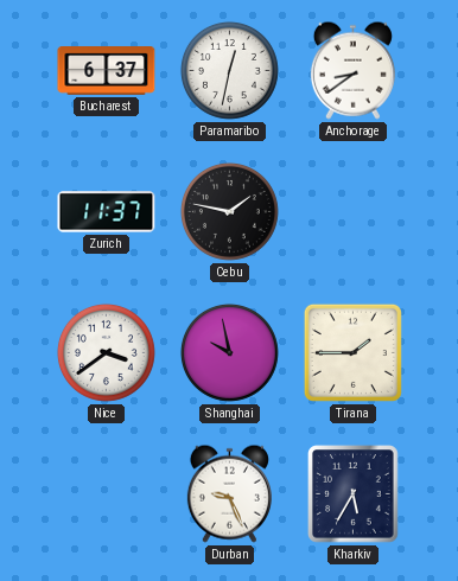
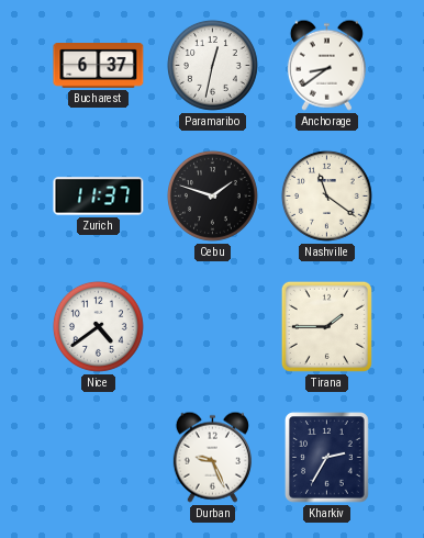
Cebu: 1:47 -> 1:48 (212, 195)
Nashville: none -> 11:21 (326, 195)
Nice: 3:39 -> 4:39 (98, 326)
Shanghai: 9:58 -> none (229, 352)
Kharkiv: 5:35 -> 2:35 (327, 458)
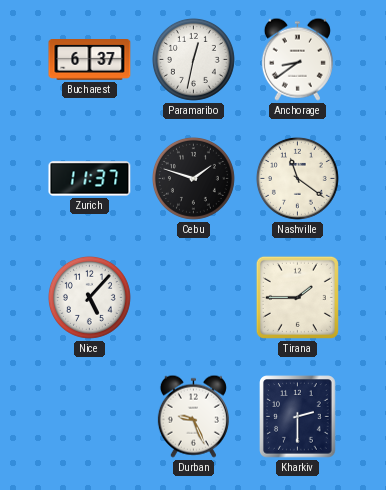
Nice: 4:39 -> 5:07 (89, 297)
Kharkiv: 2:35 -> 2:30 (298, 417)
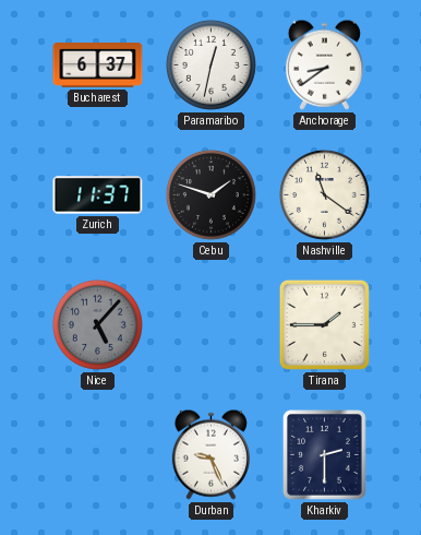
Nice dial: white -> grey (97, 324)
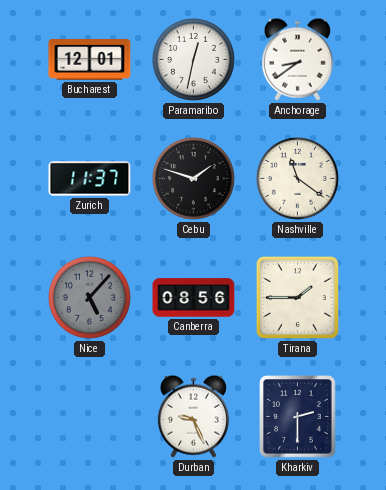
Bucharest: 6:37 -> 12:01 (90, 60)
Canberra: none -> 08:56 (194, 298)
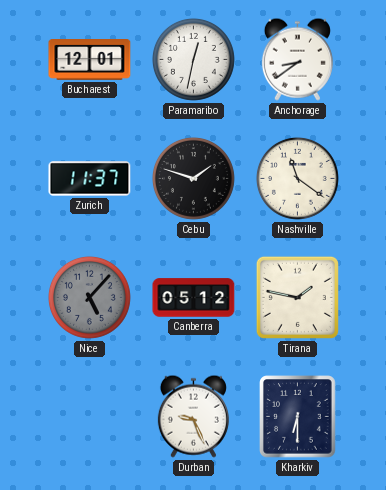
Canberra: 08:56 -> 05:12 (194, 298)
Tirana: 1:45 -> 1:47 (297, 297)
Kharkiv: 2:30 -> 6:30 (298, 417)
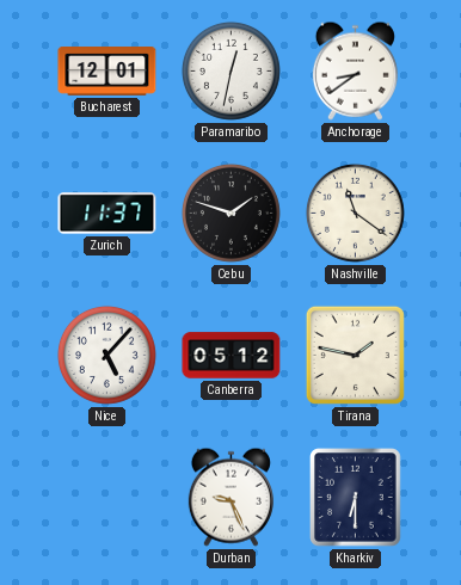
Nice dial: grey -> white (106, 355)
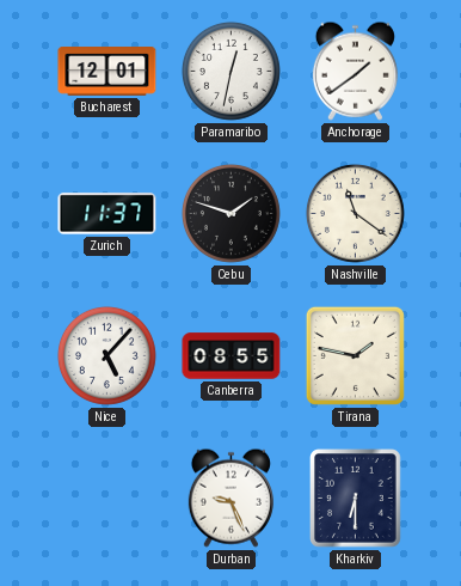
Anchorage: 8:39 -> 1:39 (355, 71)
Canberra: 05:12 -> 08:55 (232, 356)
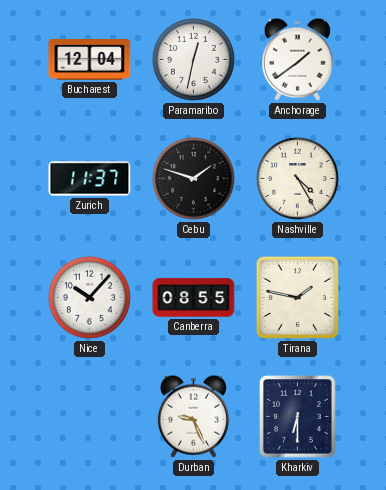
Bucharest: 12:01 -> 12:04 (90, 60)
Nashville: 11:21 -> 4:25 (297, 178)
Nice: 5:07 -> 10:07 (89, 297)
